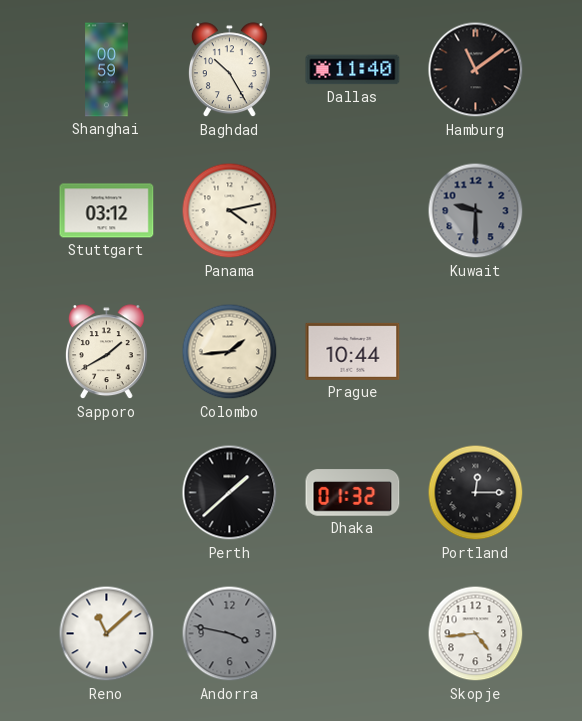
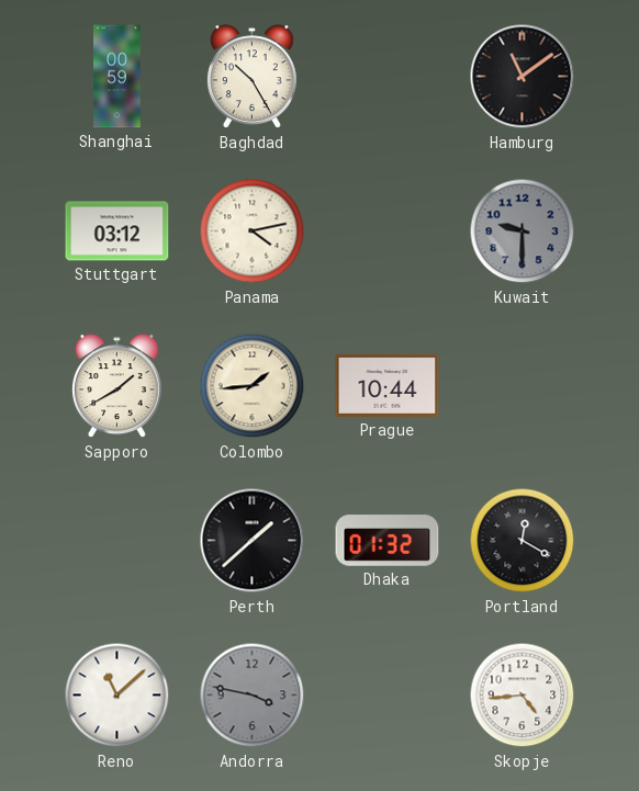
Dallas: 11:40 -> none (353, 70)
Portland: 12:15 -> 12:20 (523, 541)
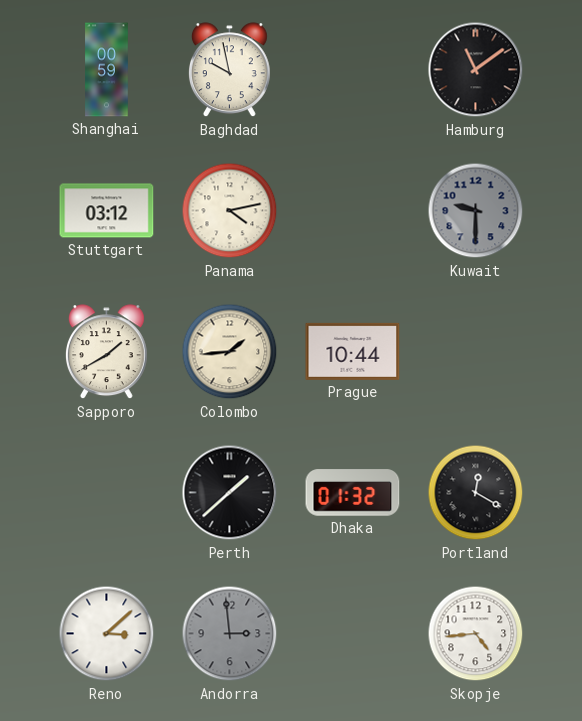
Baghdad: 10:25 -> 9:58 (229, 70)
Reno: 11:08 -> 3:08 (107, 634)
Andorra: 3:47 -> 2:59 (230, 634)
